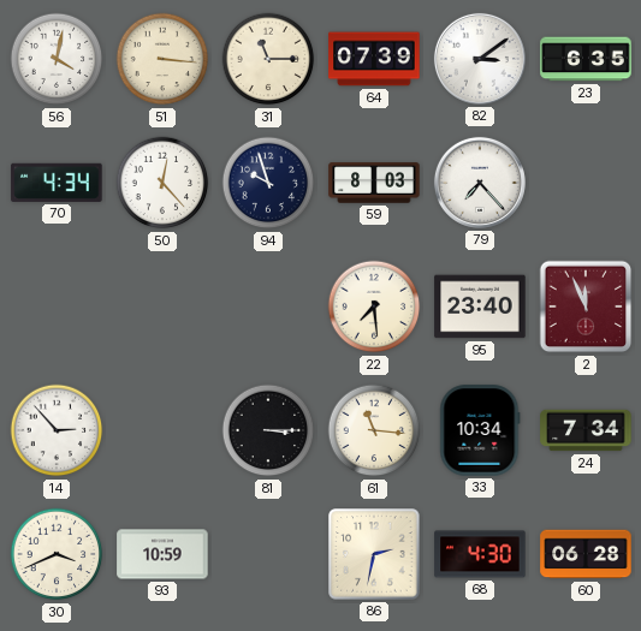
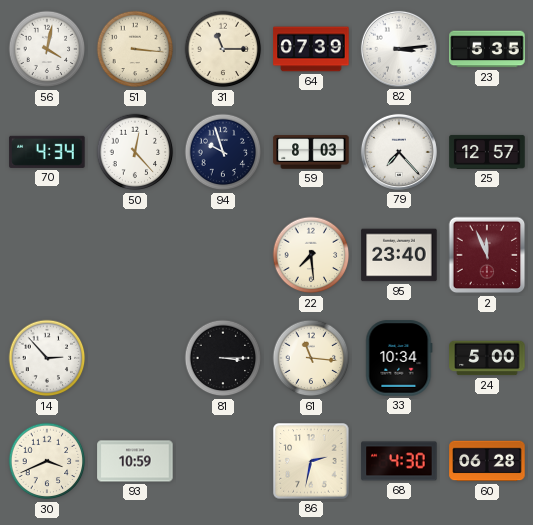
82: 3:09 -> 3:14 (399, 49)
23: 6:35 -> 5:35 (487, 49)
25: none -> 12:57 (487, 152)
24: 7:34 -> 5:00 (487, 358)
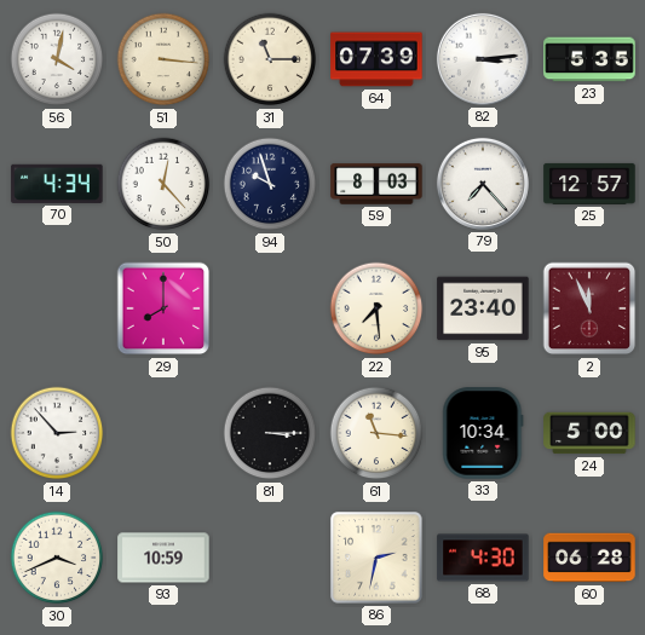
29: none -> 8:00 (163, 308)
